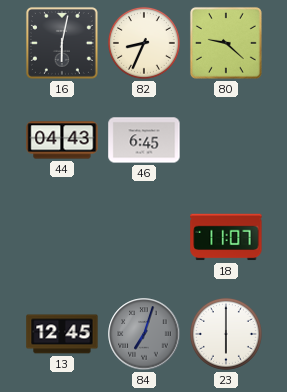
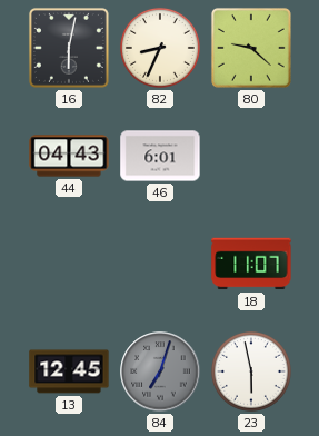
46: 6:45 -> 6:01 (160, 156)
23: 6:00 -> 5:58 (251, 371)
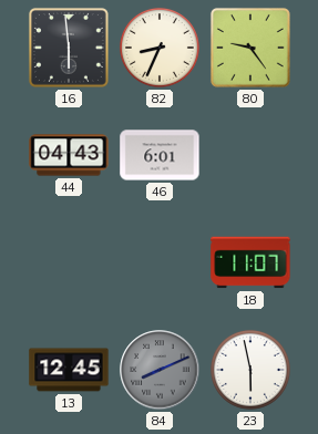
16: 6:02 -> 5:59 (69, 48)
80: 9:22 -> 9:24 (250, 48)
84: 7:03 -> 8:11 (160, 370)
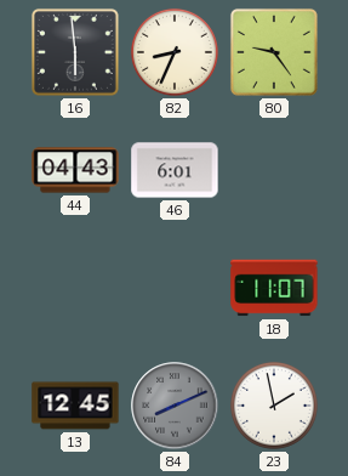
23: 5:58 -> 1:58 (274, 406)
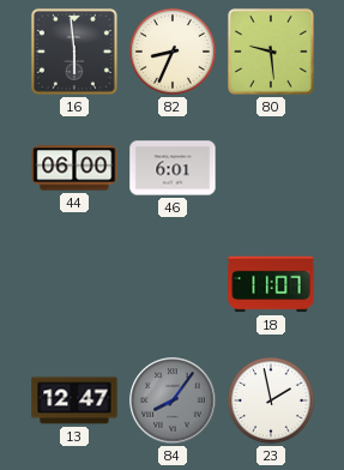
80: 9:24 -> 9:29 (271, 52)
44: 04:43 -> 06:00 (74, 168)
13: 12:45 -> 12:47 (74, 400)
84: 8:11 -> 8:06 (173, 400)
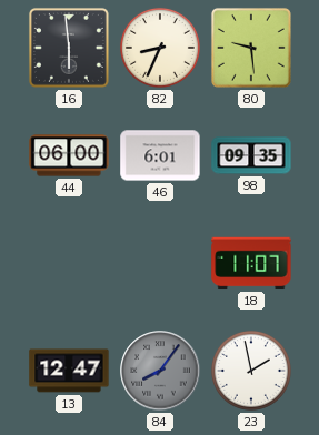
98: none -> 09:35 (251, 155)
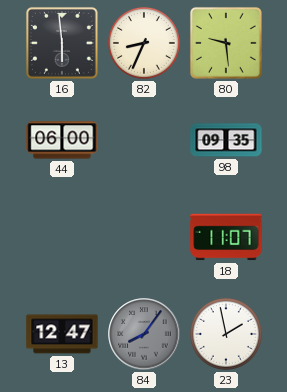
46: 6:01 -> none (160, 155)
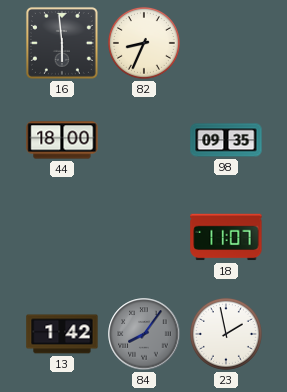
80: 9:29 -> none (226, 43)
44: 06:00 -> 18:00 (62, 140)
13: 12:47 -> 1:42 (62, 334)
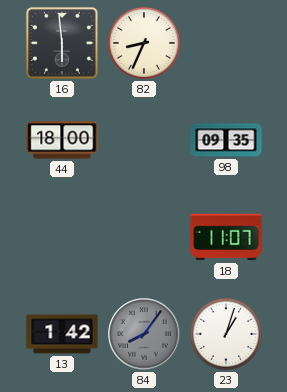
23: 1:58 -> 1:03 (226, 334)
